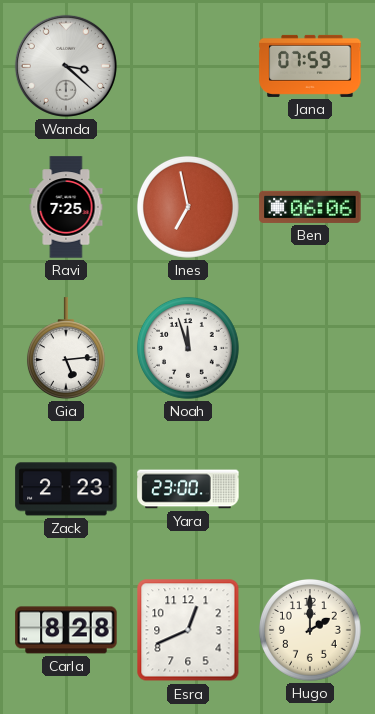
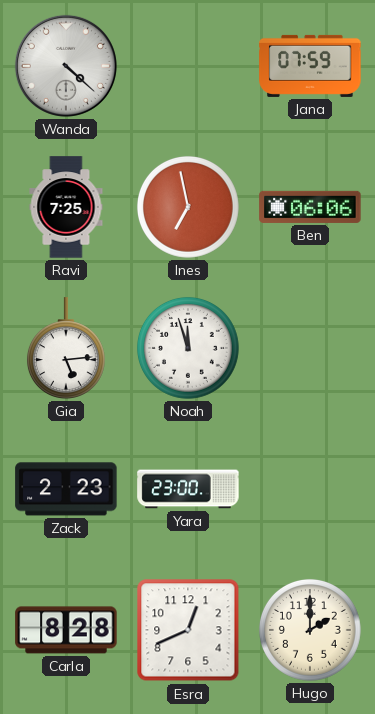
Wanda: 3:22 -> 4:22 (66, 66)
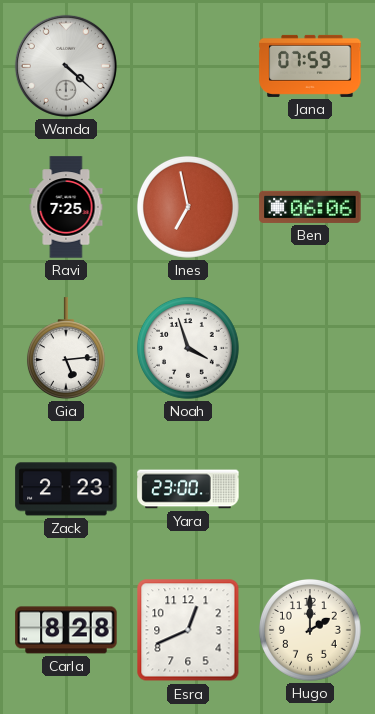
Noah: 11:57 -> 3:57 (188, 348)
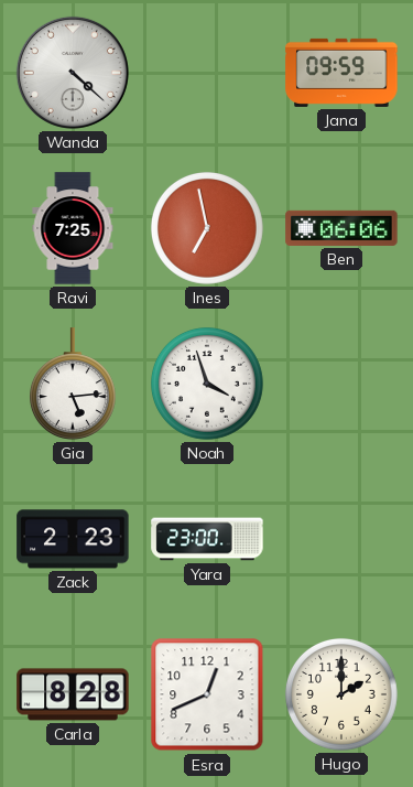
Jana: 07:59 -> 09:59 (341, 73)
